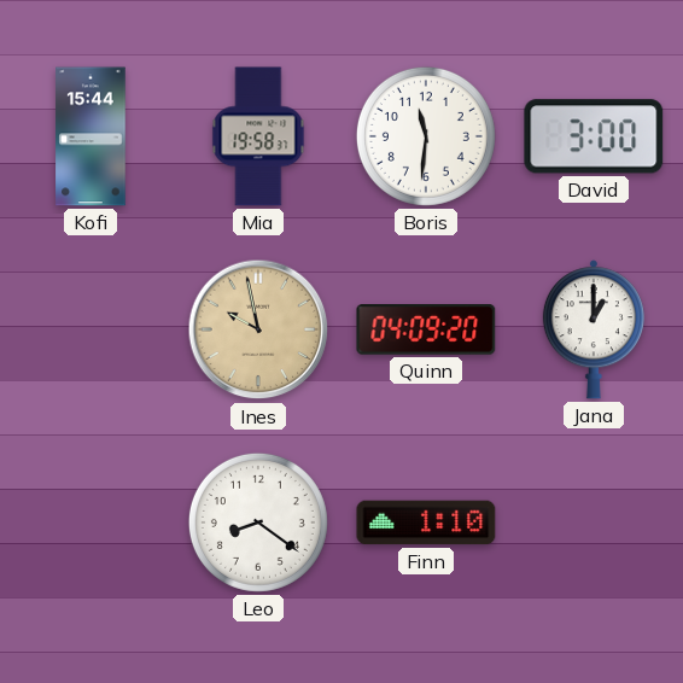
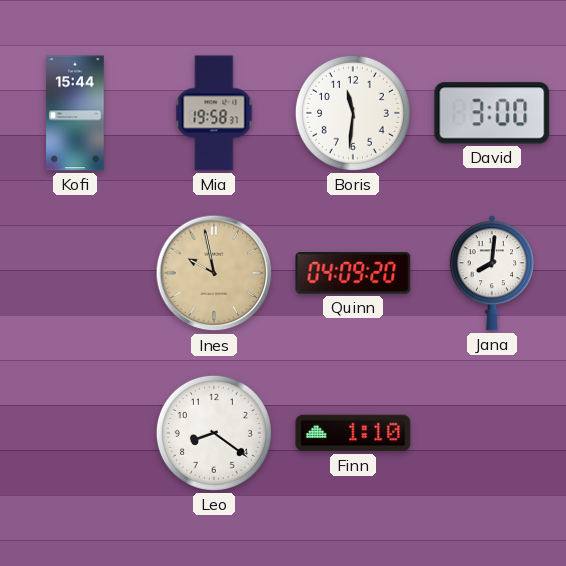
Jana: 1:00 -> 8:01 (492, 273)
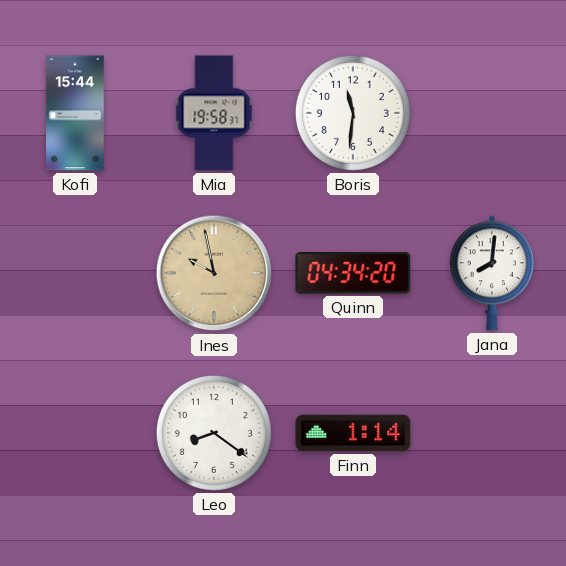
David: 3:00 -> none (492, 113)
Quinn: 04:09 -> 04:34 (353, 274)
Finn: 1:10 -> 1:14 (353, 433)
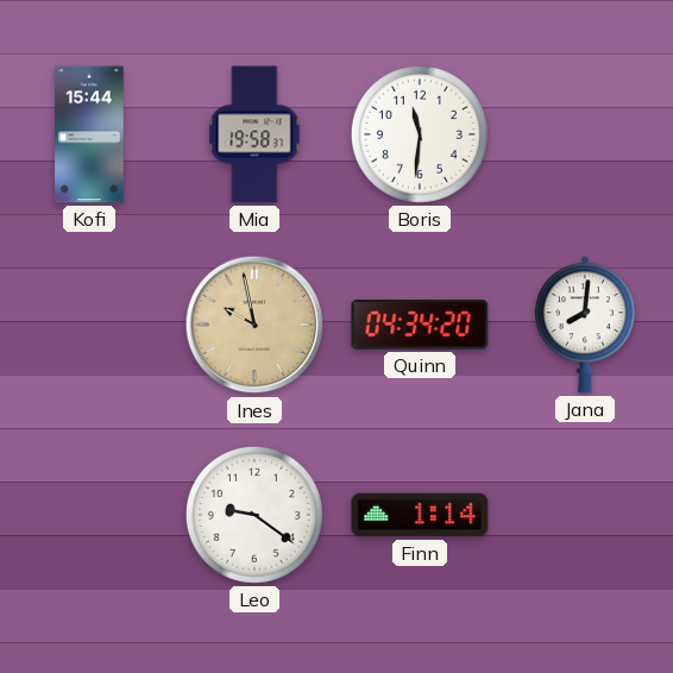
Leo: 8:21 -> 9:21 (254, 515)
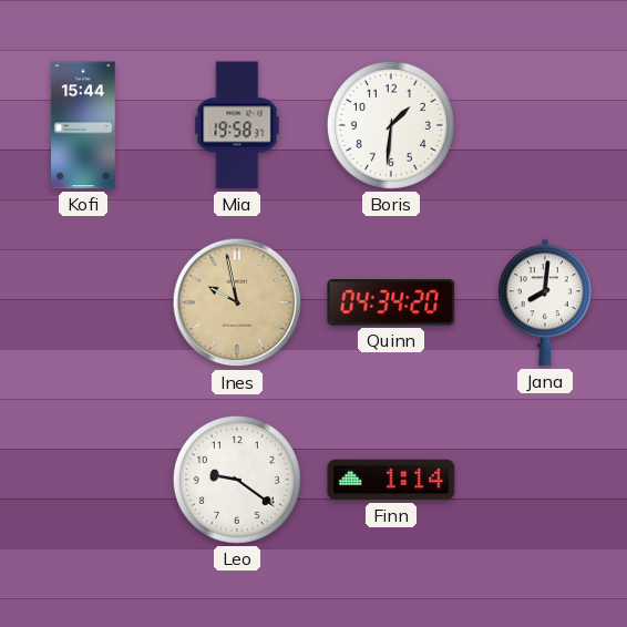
Boris: 11:31 -> 1:31 (391, 125)
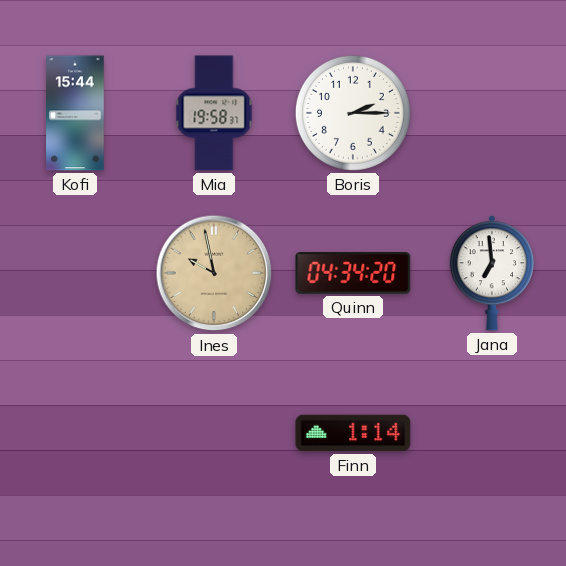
Boris: 1:31 -> 2:15 (353, 113)
Jana: 8:01 -> 6:59 (492, 273)
Leo: 9:21 -> none (237, 480)
